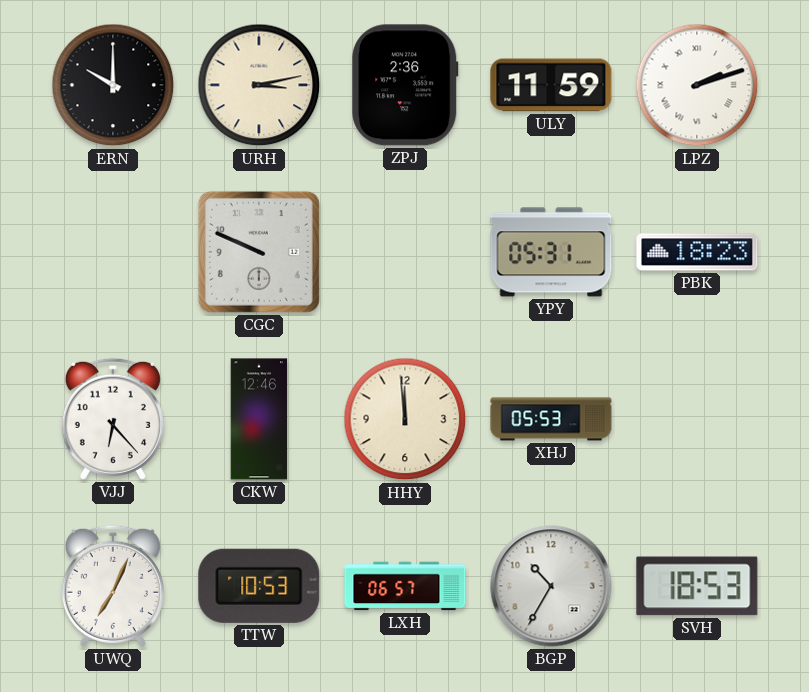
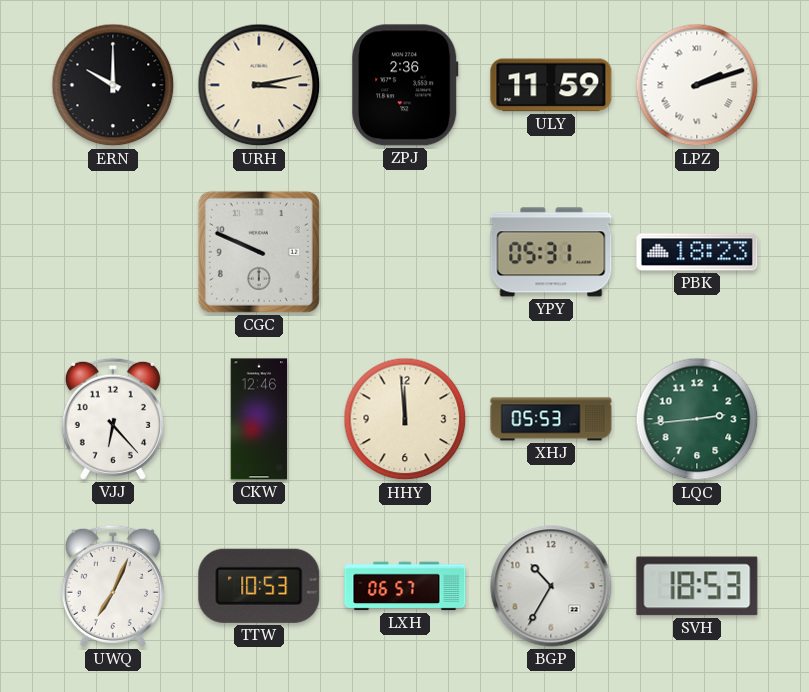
LQC: none -> 2:44 (697, 419)
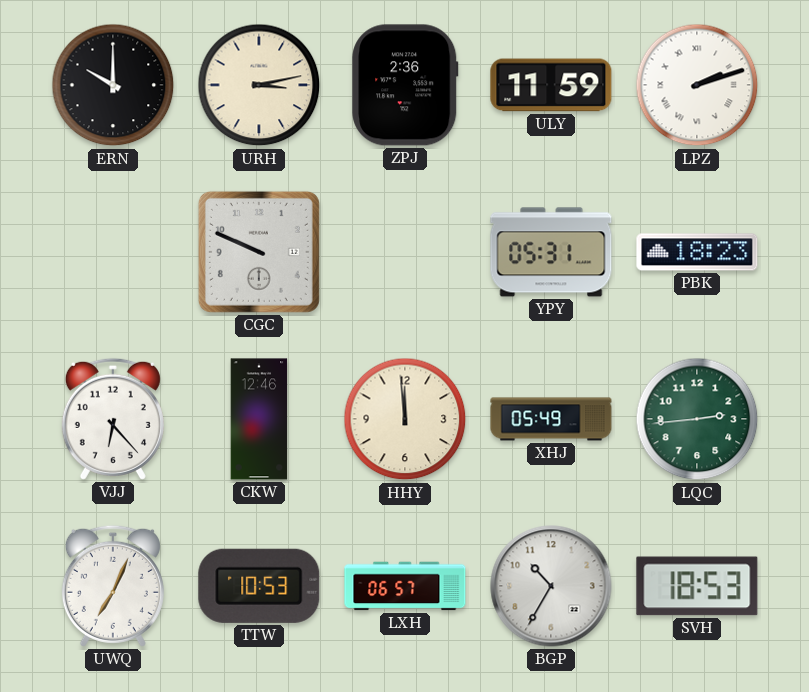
XHJ: 05:53 -> 05:49 (551, 419)
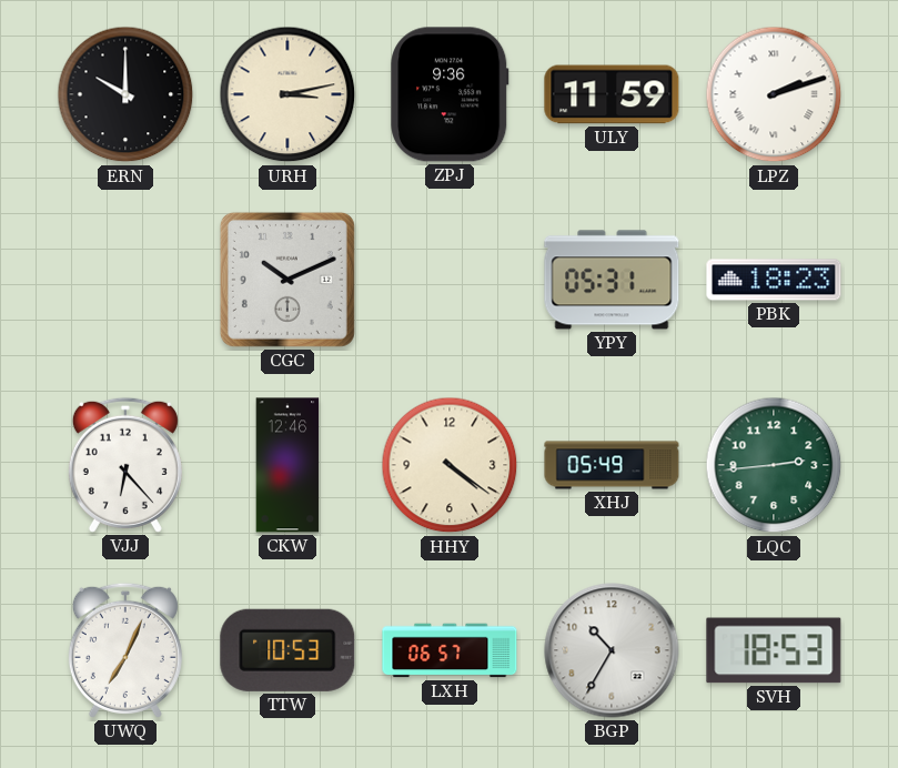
ZPJ: 2:36 -> 9:36 (450, 94)
CGC: 9:49 -> 10:11 (287, 280)
HHY: 11:59 -> 4:21 (450, 465)
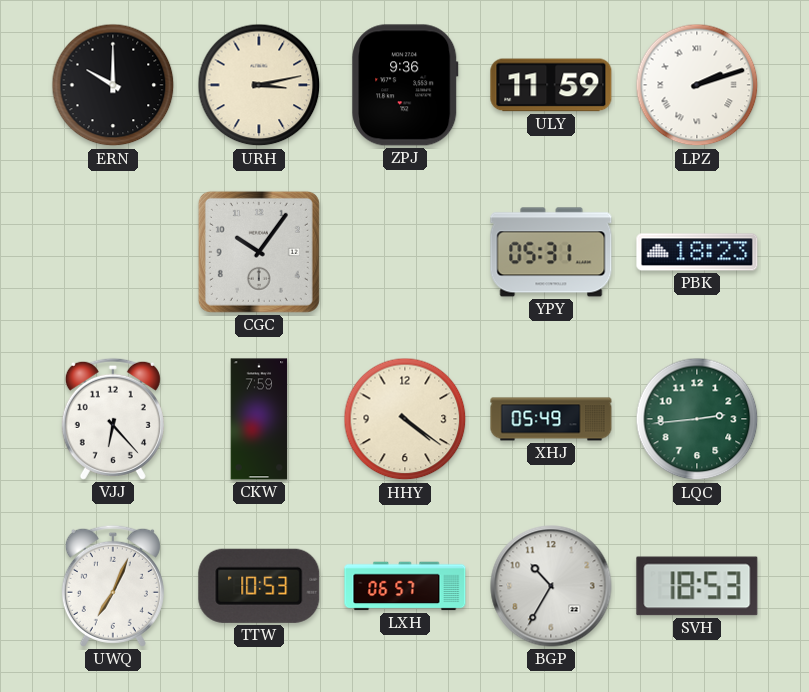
CGC: 10:11 -> 10:06 (259, 252)
CKW: 12:46 -> 7:59 (259, 419)
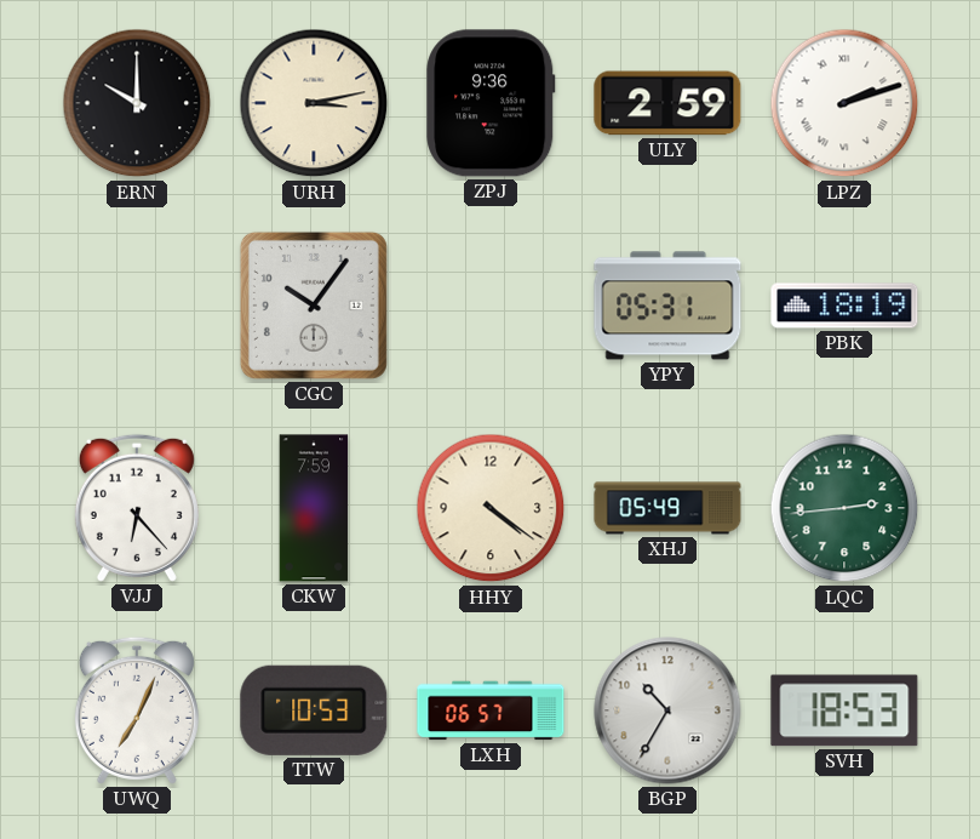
ULY: 11:59 -> 2:59 (667, 103)
PBK: 18:23 -> 18:19 (844, 306)
